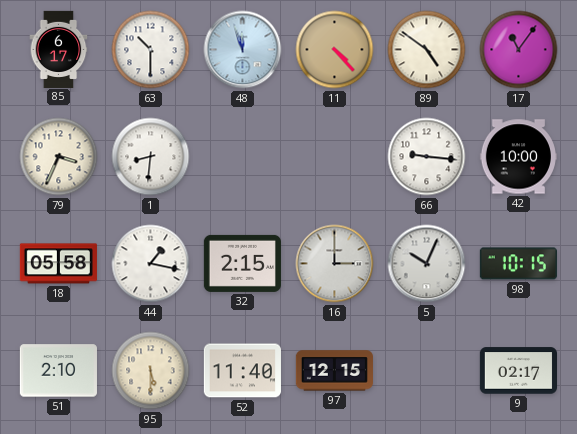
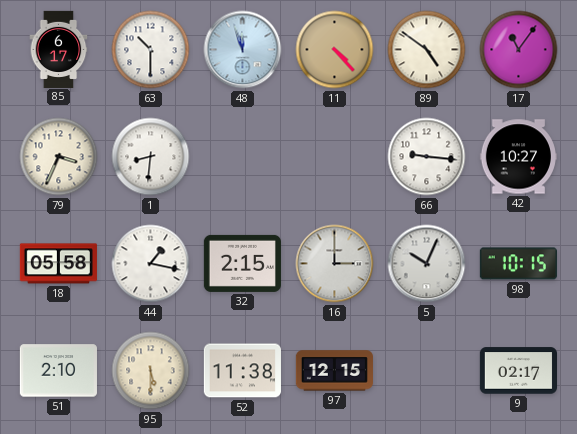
42: 10:00 -> 10:27 (518, 157)
52: 11:40 -> 11:38 (242, 371)
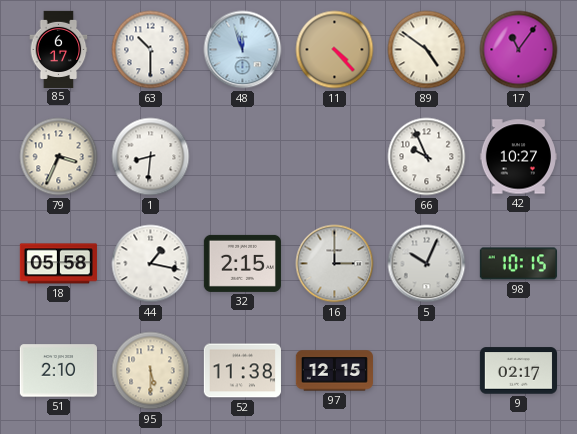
66: 9:16 -> 9:56 (427, 157)
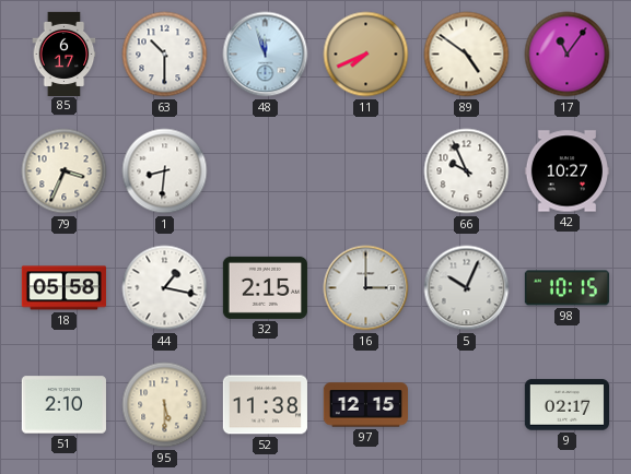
11: 4:23 -> 7:41 (366, 55)
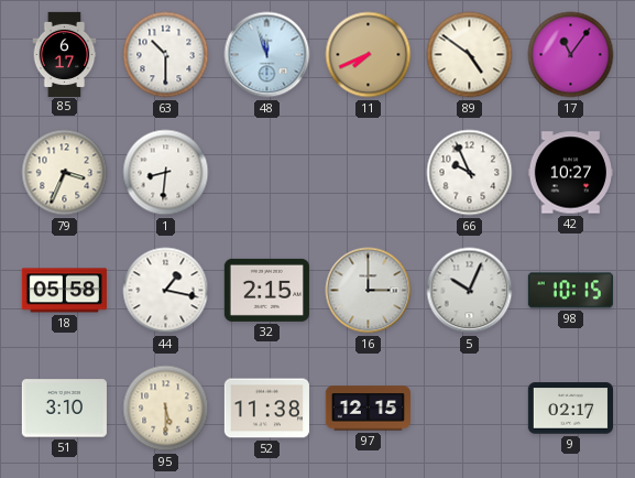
51: 2:10 -> 3:10 (64, 409)
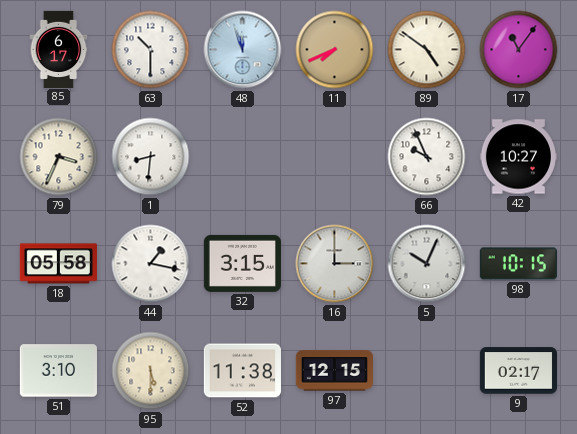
32: 2:15 -> 3:15 (242, 263)
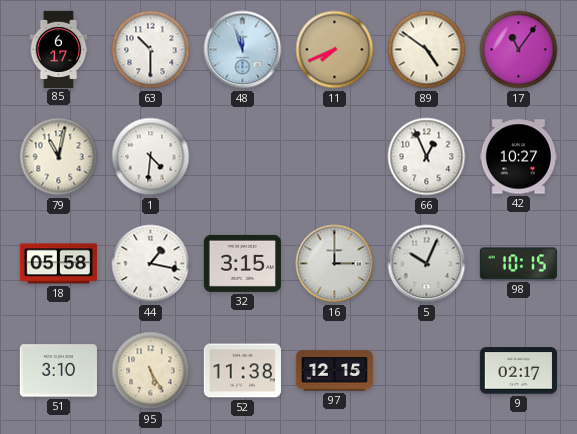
79: 3:34 -> 11:02 (59, 157)
1: 8:31 -> 4:31 (151, 157)
66: 9:56 -> 12:56 (427, 157)
95: 5:30 -> 5:25 (151, 371)
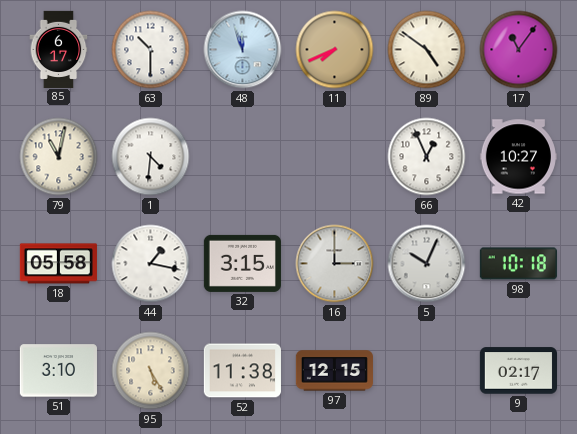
98: 10:15 -> 10:18 (518, 264)
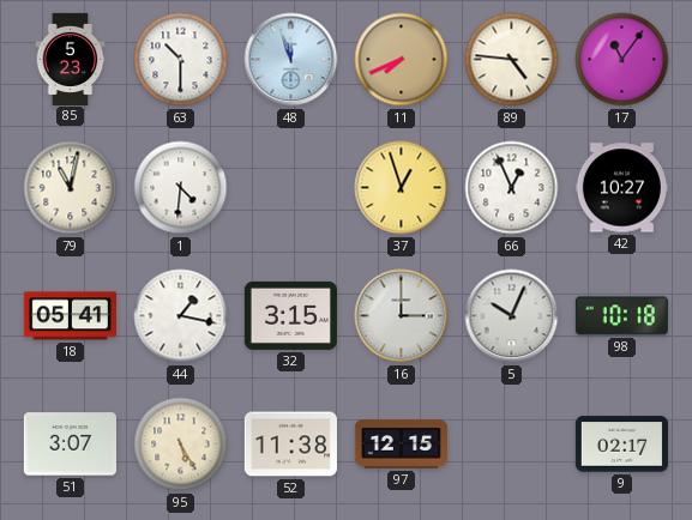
85: 6:17 -> 5:23 (71, 59)
89: 4:51 -> 4:46 (512, 60)
37: none -> 12:57 (402, 188)
18: 05:58 -> 05:41 (70, 316)
51: 3:10 -> 3:07 (70, 445)
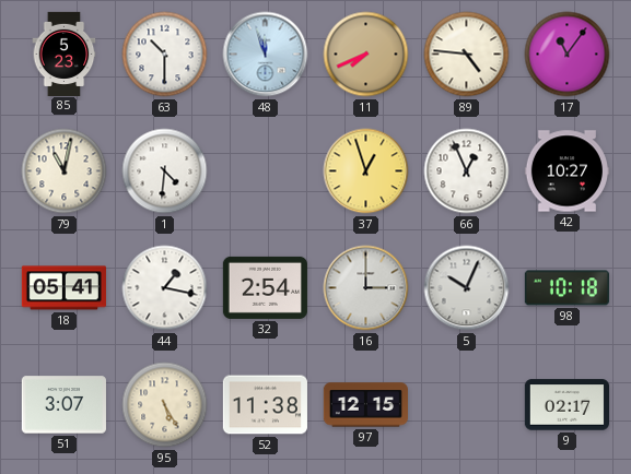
32: 3:15 -> 2:54 (265, 287)
